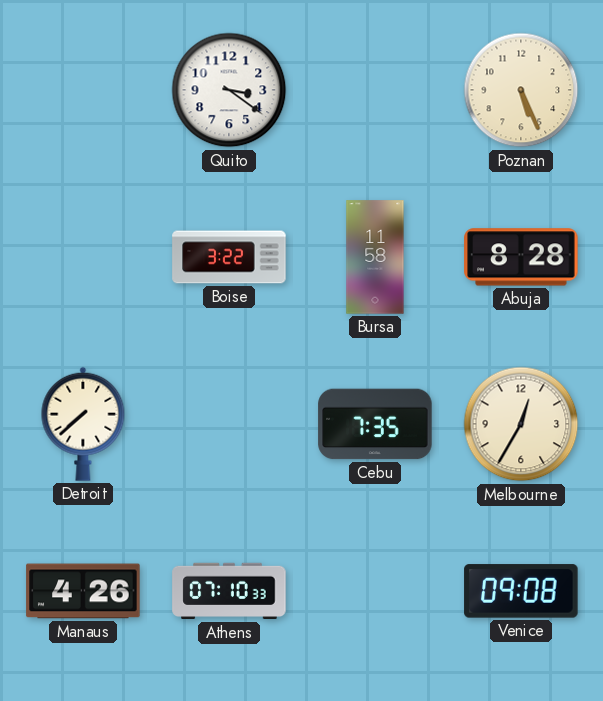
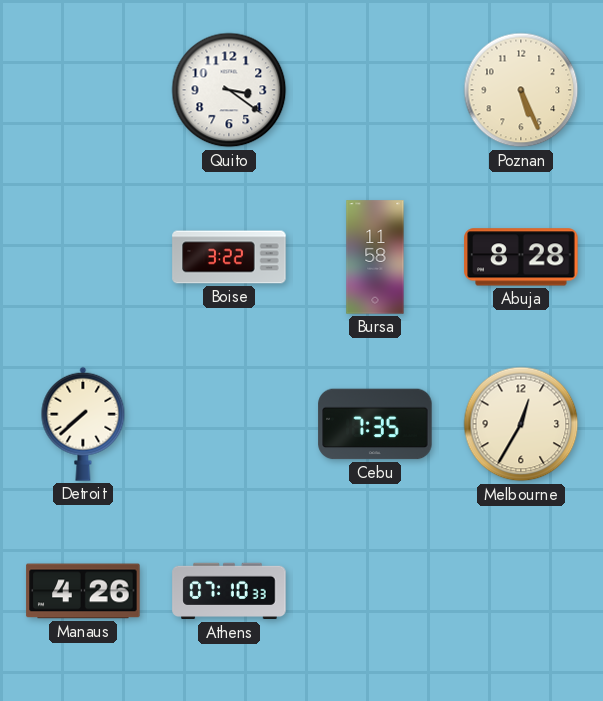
Venice: 09:08 -> none (521, 591)
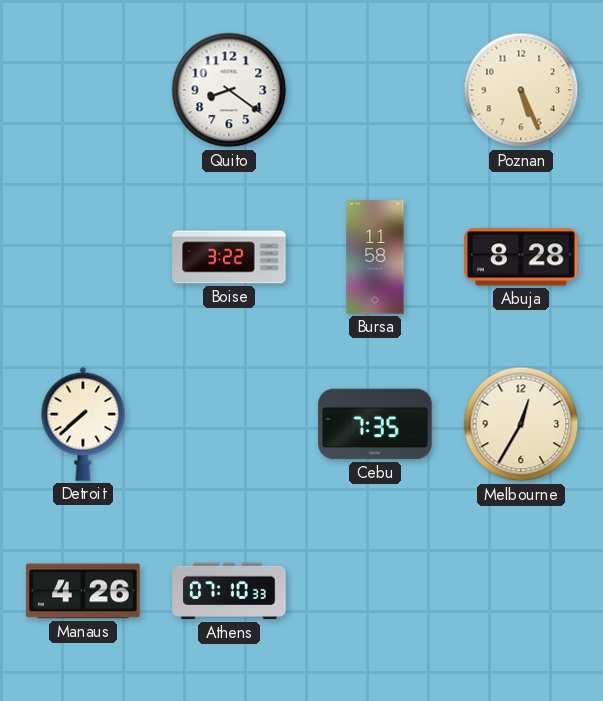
Quito: 3:21 -> 8:21 (229, 90)
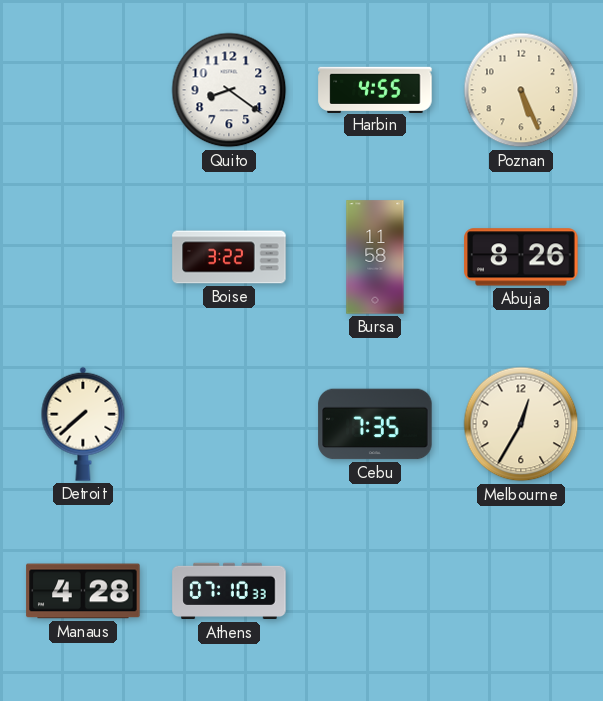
Harbin: none -> 4:55 (375, 89)
Abuja: 8:28 -> 8:26 (521, 257)
Manaus: 4:26 -> 4:28 (83, 591)
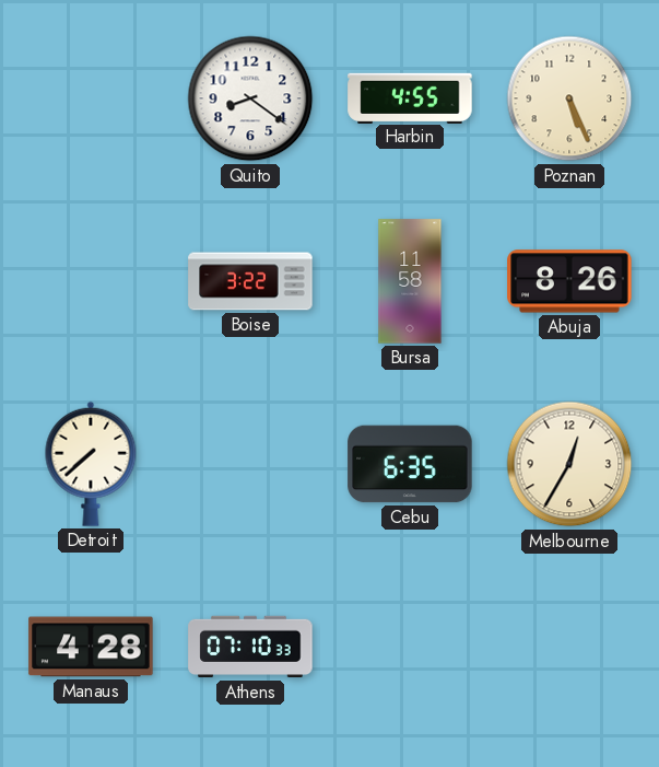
Cebu: 7:35 -> 6:35 (410, 464)
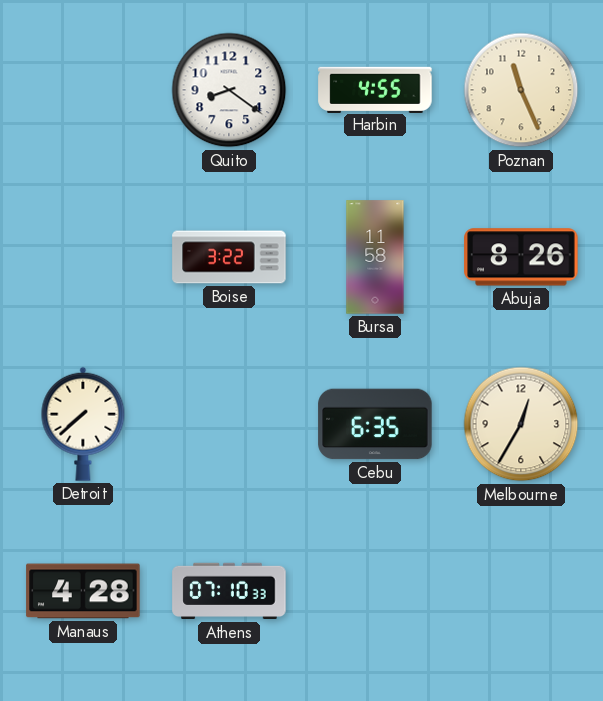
Poznan: 5:26 -> 11:26 (521, 90)
